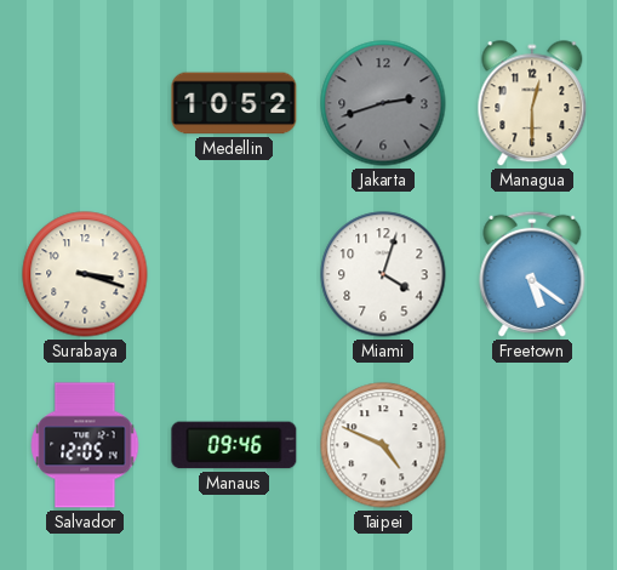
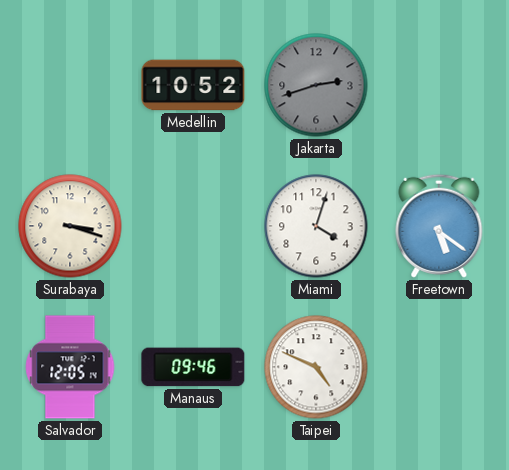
Managua: 12:30 -> none (532, 104)
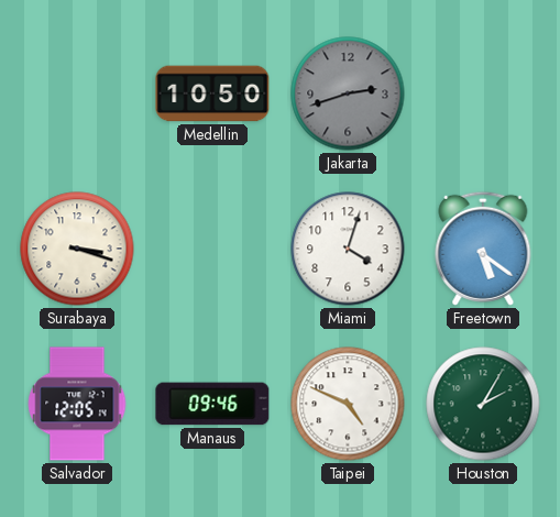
Medellin: 10:52 -> 10:50 (212, 94)
Houston: none -> 2:05 (483, 404)
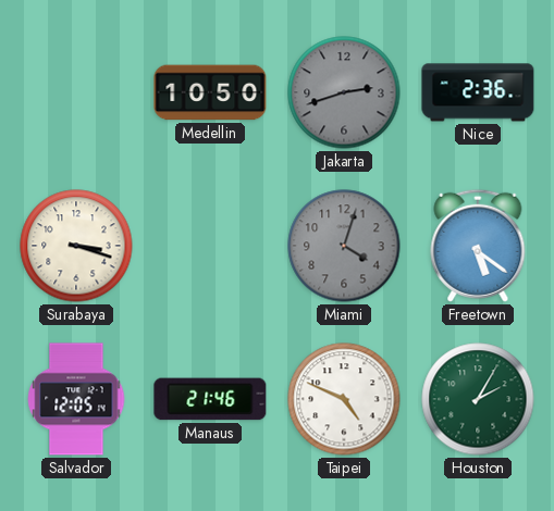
Nice: none -> 2:36 (478, 92)
Miami dial: white -> grey (344, 246)
Manaus: 09:46 -> 21:46 (210, 399)
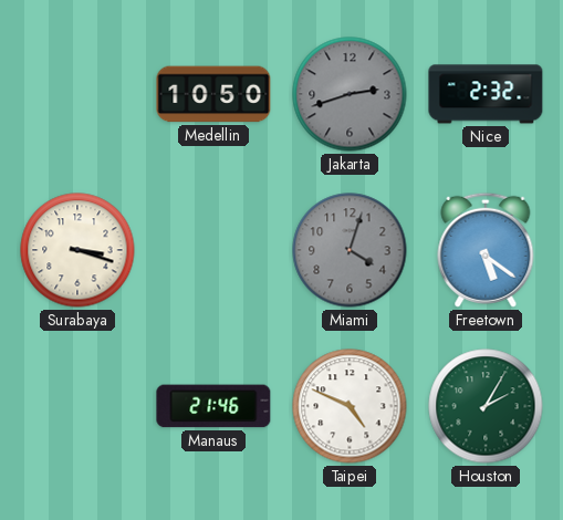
Nice: 2:36 -> 2:32 (486, 94)
Salvador: 12:05 -> none (76, 399)
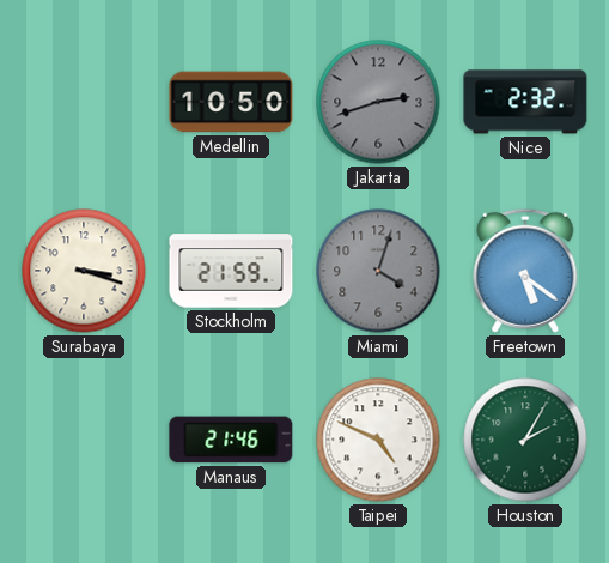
Stockholm: none -> 21:59 (231, 271)
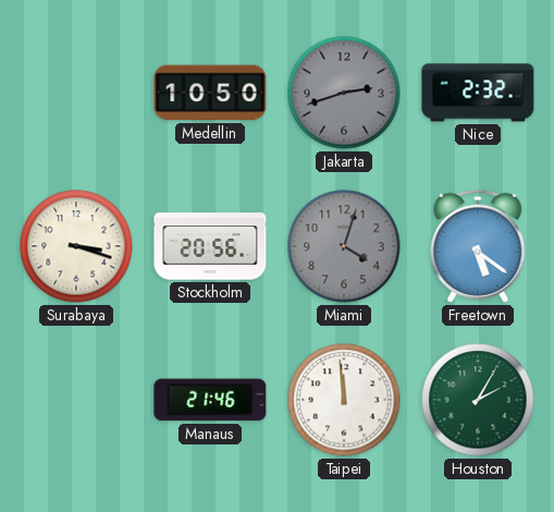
Stockholm: 21:59 -> 20:56 (210, 246)
Taipei: 4:49 -> 11:59 (344, 400)
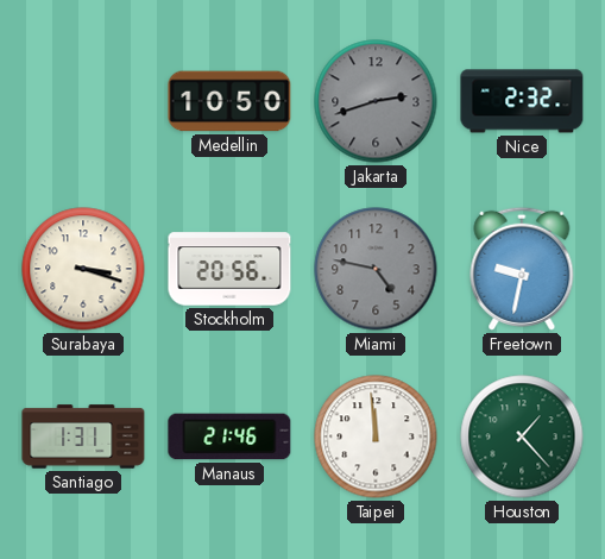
Miami: 4:03 -> 4:47 (376, 269)
Freetown: 5:21 -> 9:32 (522, 269)
Santiago: none -> 1:31 (83, 436)
Houston: 2:05 -> 1:23 (522, 436)
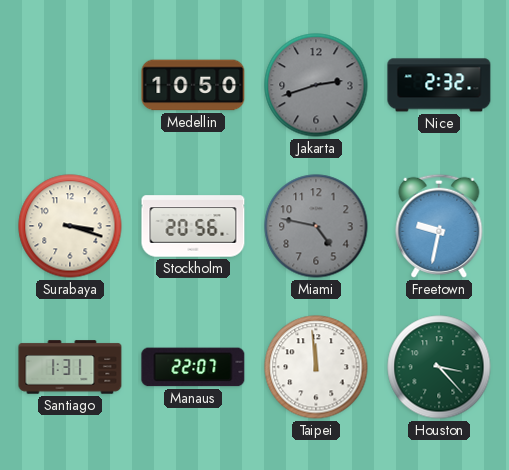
Manaus: 21:46 -> 22:07 (193, 367)
Houston: 1:23 -> 3:23 (439, 367)
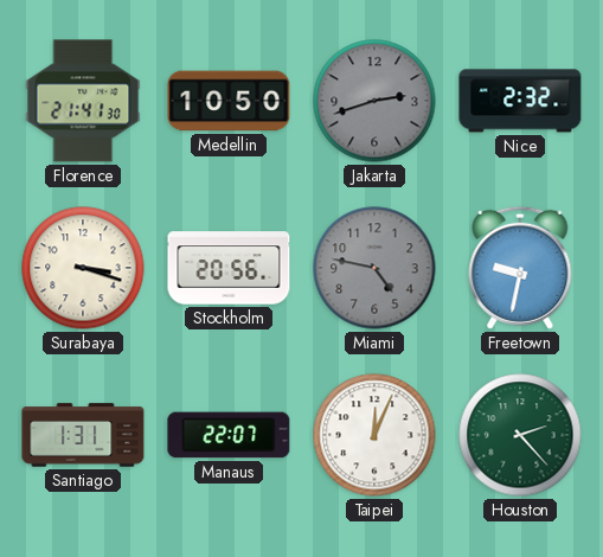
Florence: none -> 21:41 (83, 101)
Taipei: 11:59 -> 12:04 (374, 435)
Houston: 3:23 -> 2:23 (520, 435)
